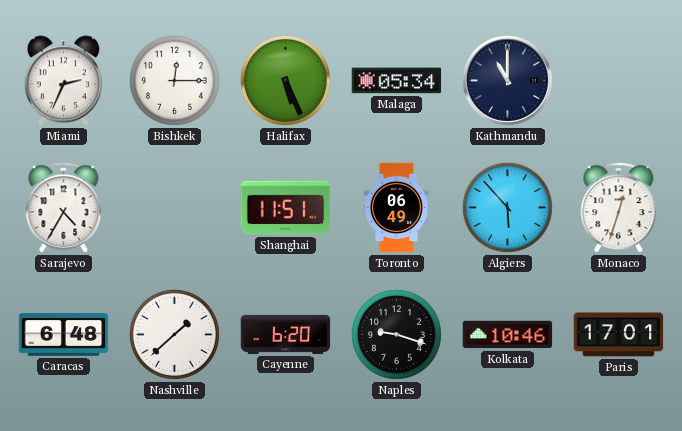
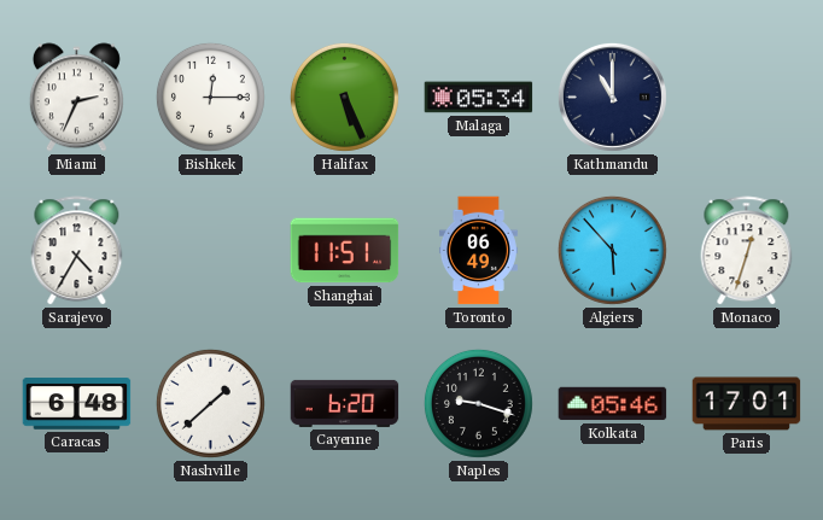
Kolkata: 10:46 -> 05:46 (613, 404)
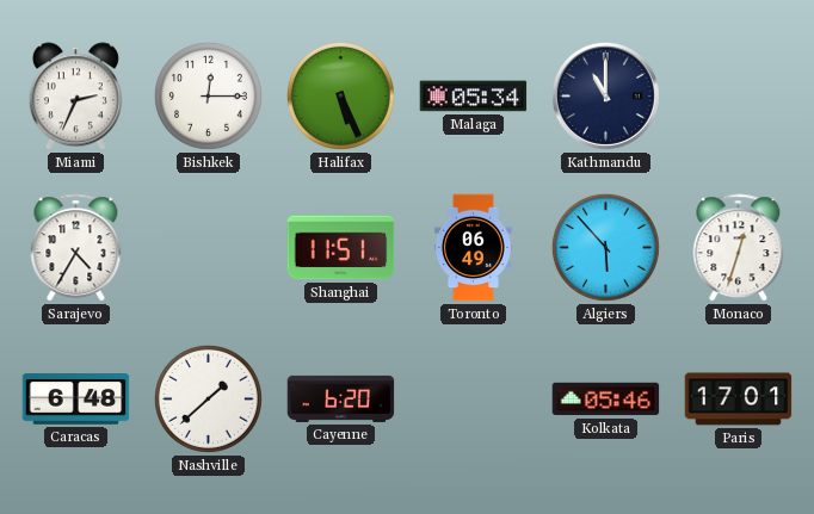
Naples: 9:18 -> none (478, 403)
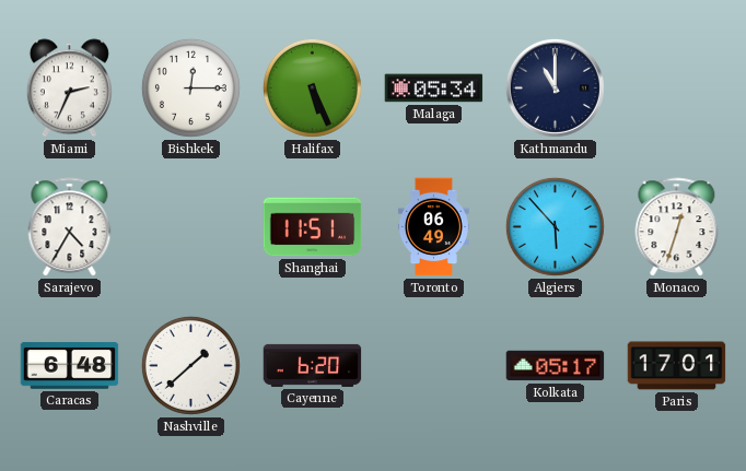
Kolkata: 05:46 -> 05:17 (556, 366)
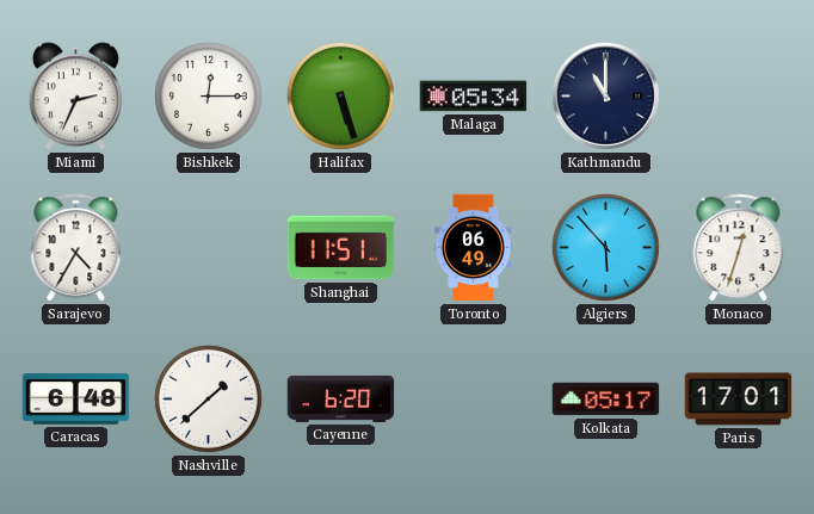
Halifax: 5:26 -> 5:27 (340, 95)
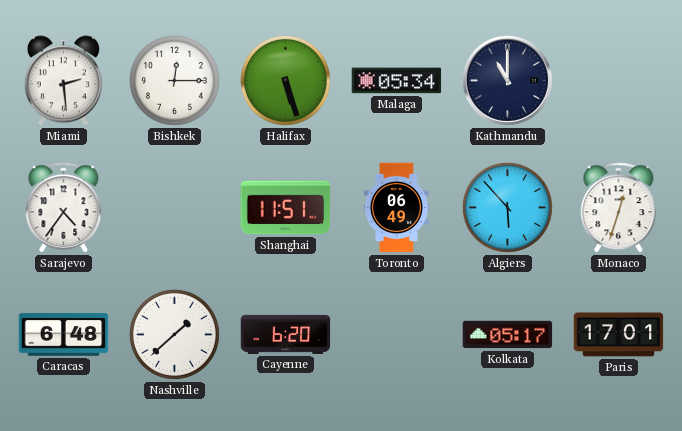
Miami: 2:34 -> 2:29 (63, 81)
Sarajevo: 4:35 -> 4:36 (64, 208)
